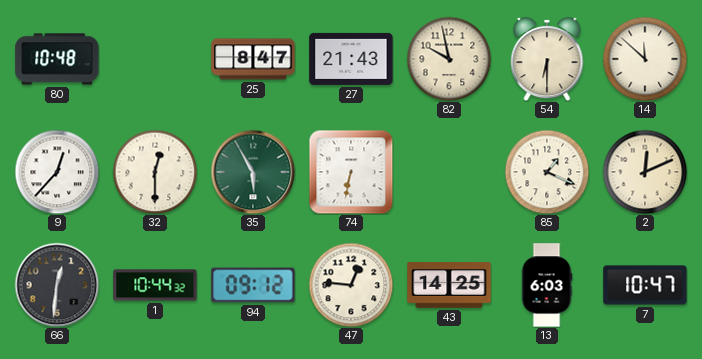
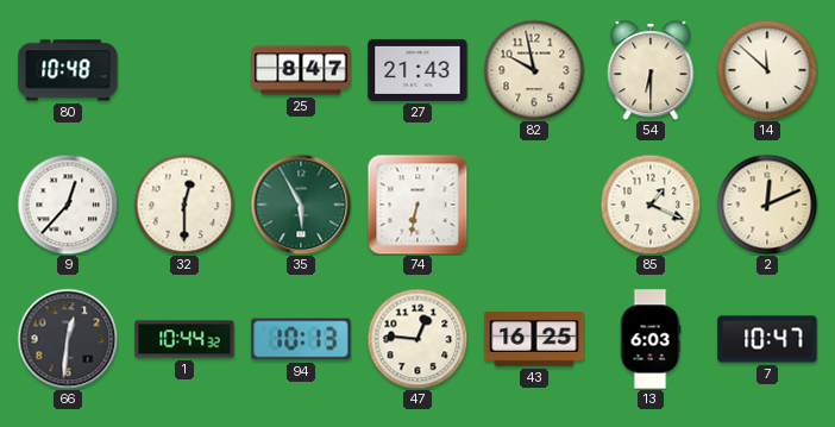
94: 09:12 -> 10:13 (301, 339)
43: 14:25 -> 16:25 (534, 339)
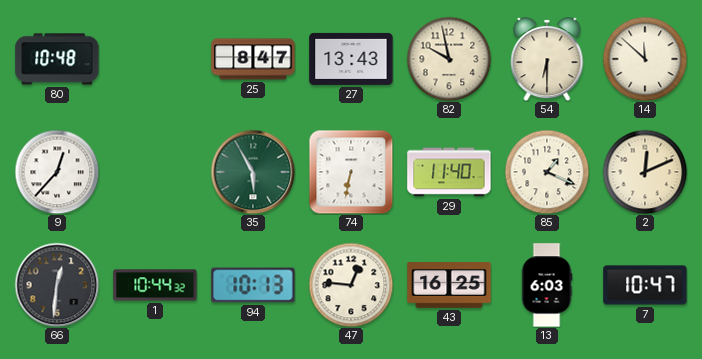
27: 21:43 -> 13:43 (351, 59)
32: 12:30 -> none (184, 205)
29: none -> 11:40 (449, 172)
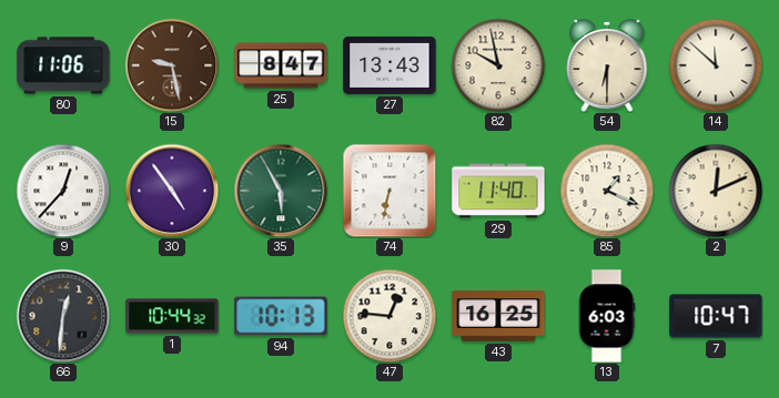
80: 10:48 -> 11:06 (63, 65)
15: none -> 9:28 (172, 65)
30: none -> 4:54 (172, 191)
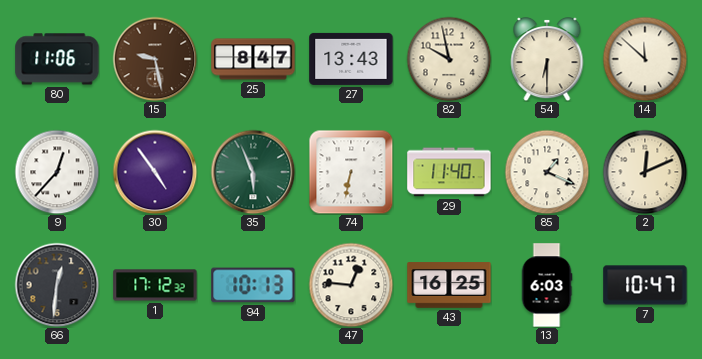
35: 5:55 -> 5:56 (253, 172)
1: 10:44 -> 17:12 (155, 285)
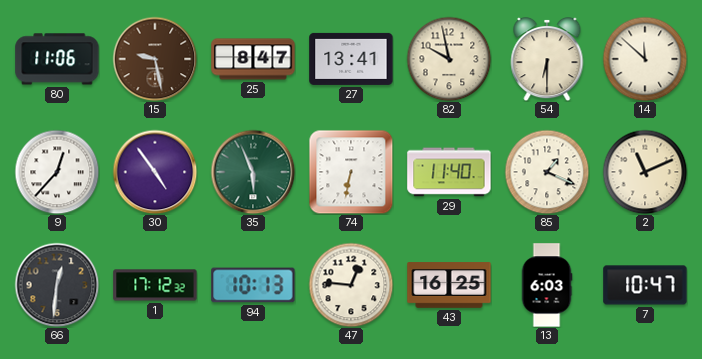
27: 13:43 -> 13:41 (351, 59)
2: 12:11 -> 11:11 (645, 172)
